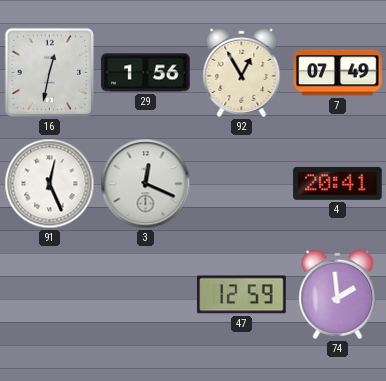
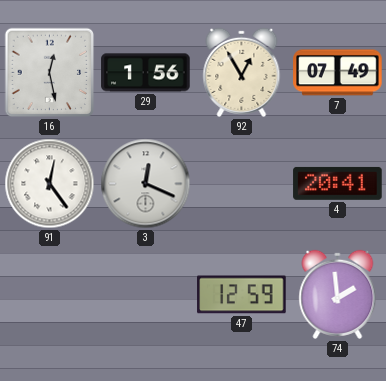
16: 12:32 -> 12:28 (50, 73)
91: 12:26 -> 12:24 (50, 184)
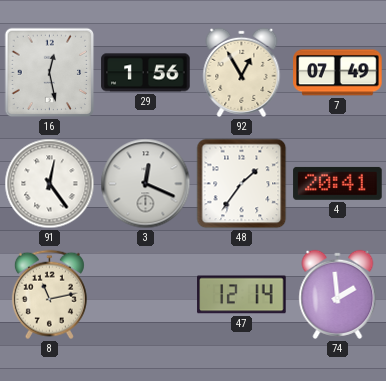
48: none -> 1:36 (242, 184)
8: none -> 11:13 (49, 295)
47: 12:59 -> 12:14 (242, 295)
